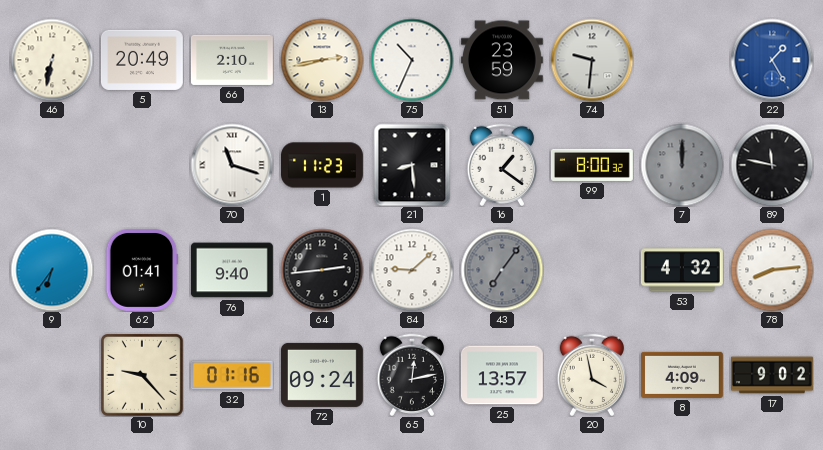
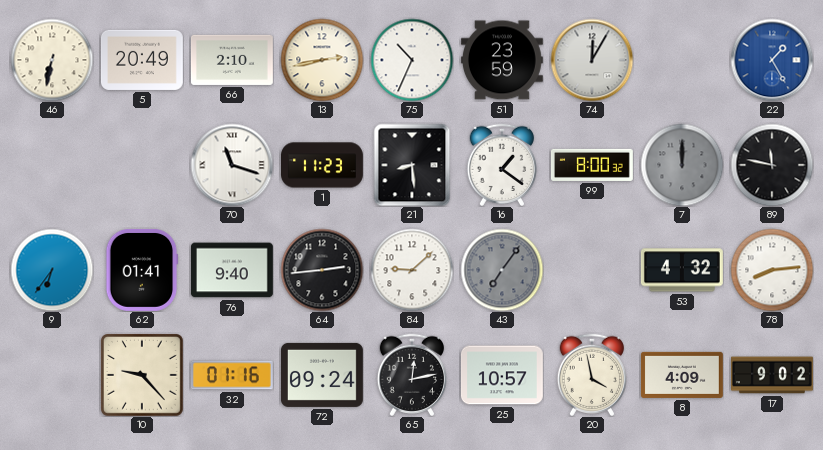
74: 9:31 -> 12:05 (592, 60)
25: 13:57 -> 10:57 (502, 375)
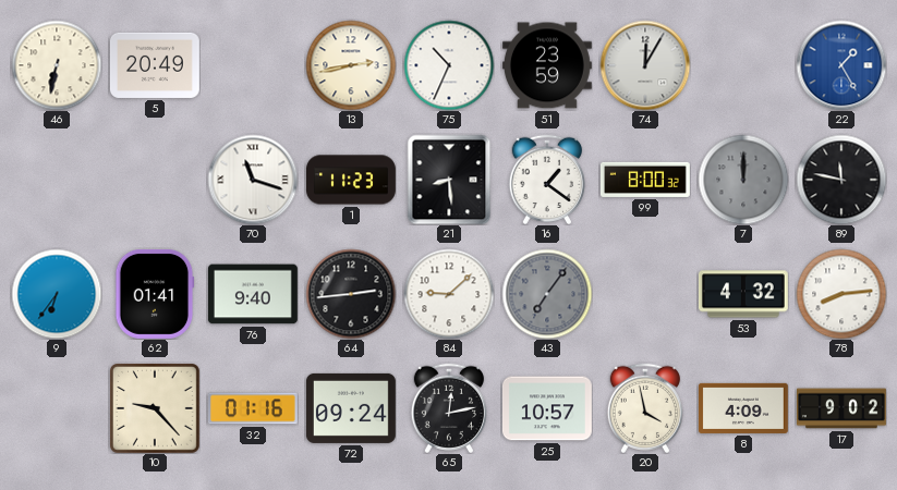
66: 2:10 -> none (232, 60)
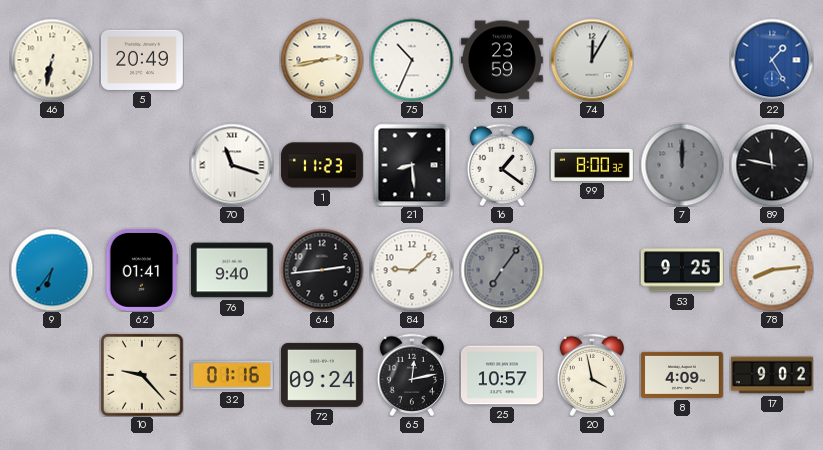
53: 4:32 -> 9:25 (682, 270)
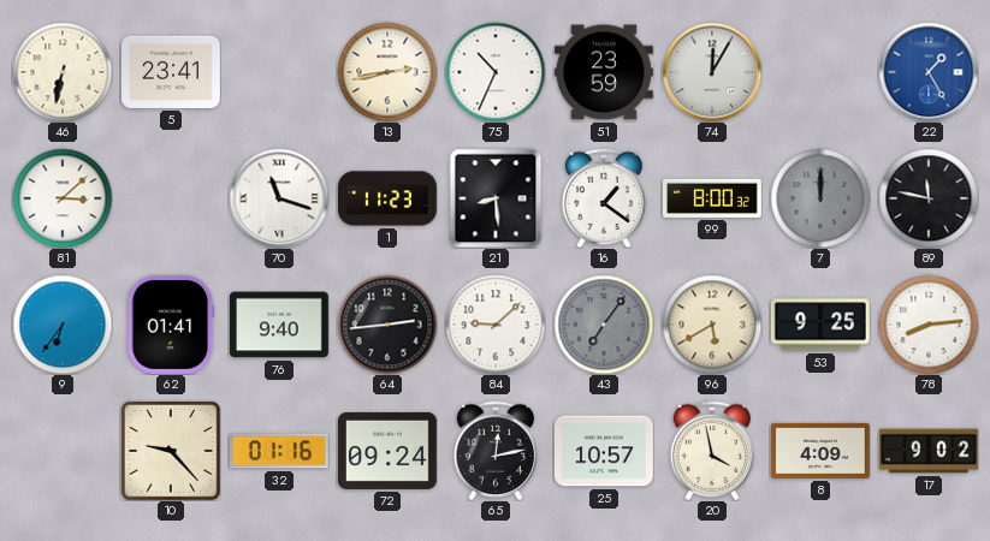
5: 20:49 -> 23:41 (171, 72)
81: none -> 3:08 (63, 198)
96: none -> 5:40 (712, 325)
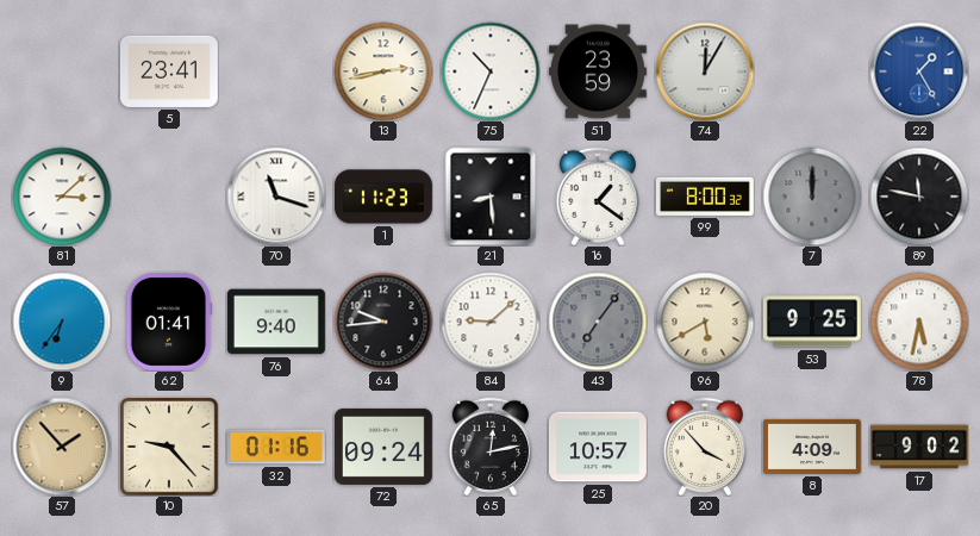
46: 6:32 -> none (63, 72)
64: 2:44 -> 9:44 (383, 322)
78: 8:14 -> 5:32 (919, 322)
57: none -> 1:53 (62, 447)
20: 3:58 -> 3:53 (704, 447)
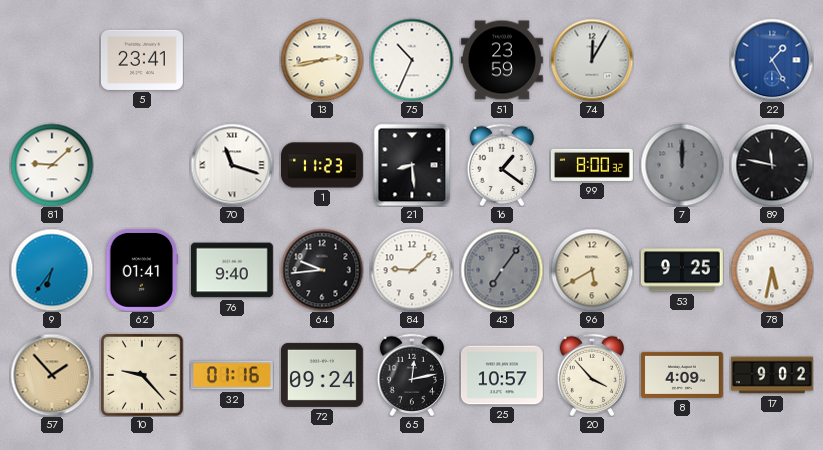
81: 3:08 -> 9:08 (52, 165)
